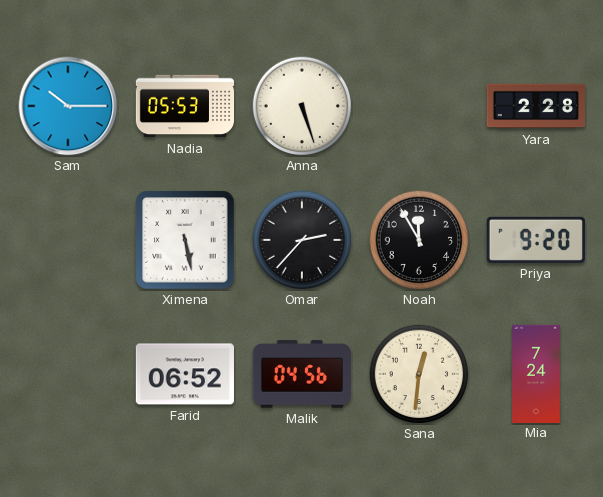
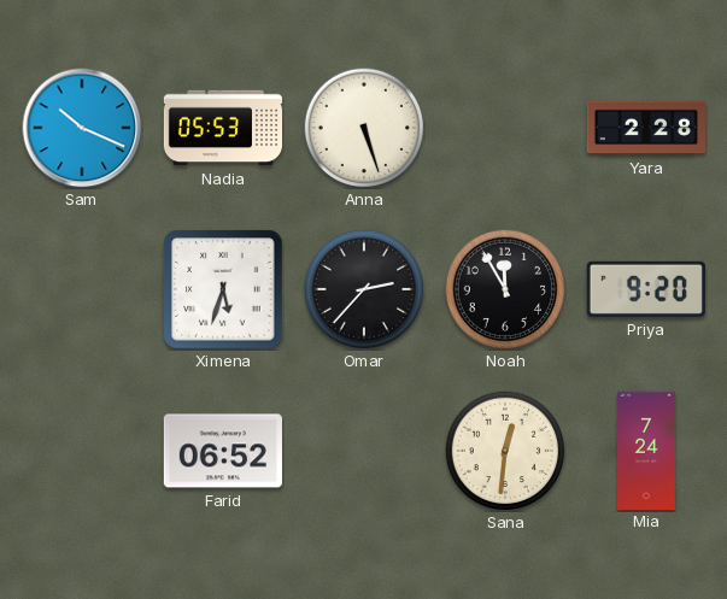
Sam: 10:15 -> 10:19 (82, 128)
Ximena: 5:28 -> 5:33 (223, 289)
Malik: 04:56 -> none (302, 374)
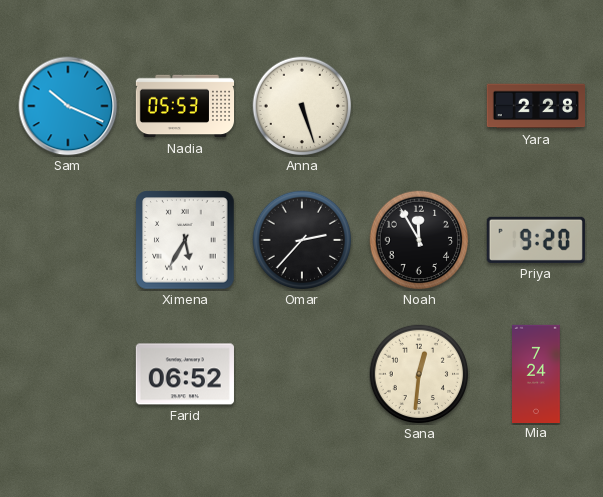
Ximena: 5:33 -> 5:35 (185, 240)
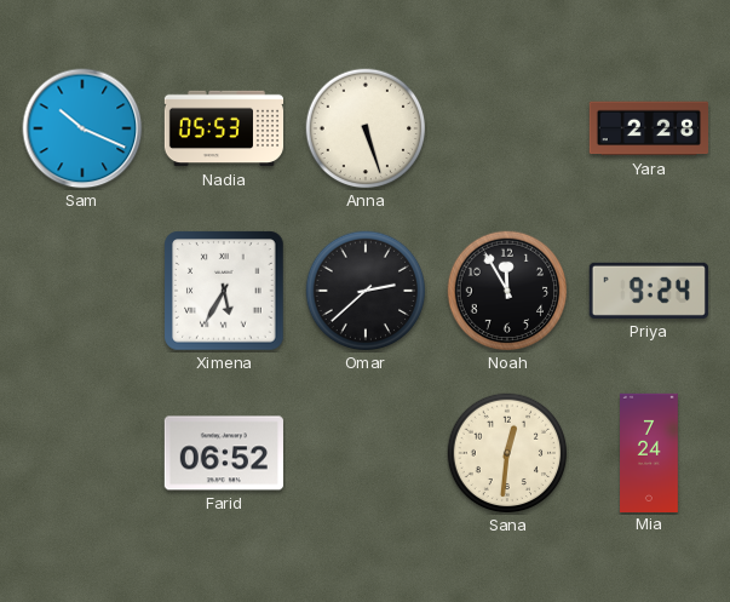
Omar: 2:37 -> 2:38 (366, 291)
Priya: 9:20 -> 9:24 (649, 291)
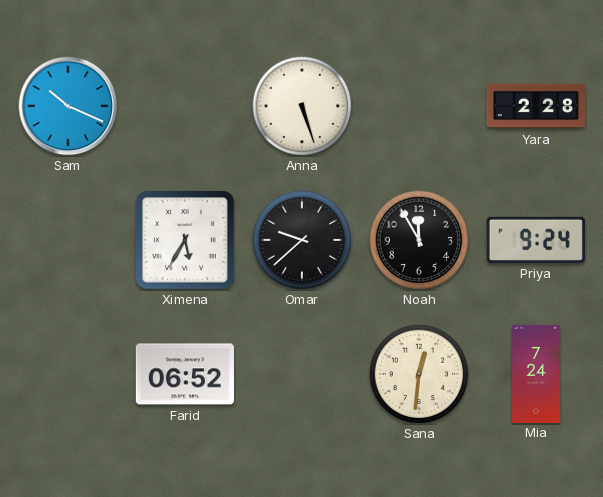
Nadia: 05:53 -> none (223, 128)
Omar: 2:38 -> 9:38 (302, 240)
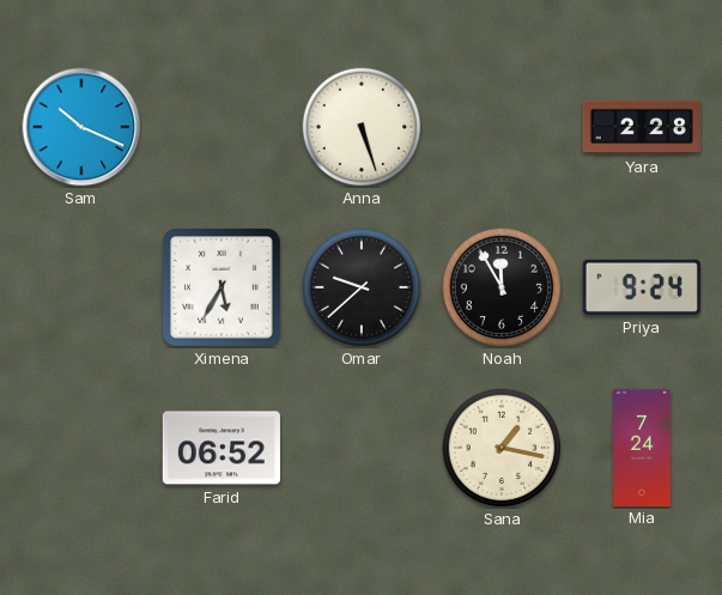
Sana: 12:31 -> 1:17 (502, 448)
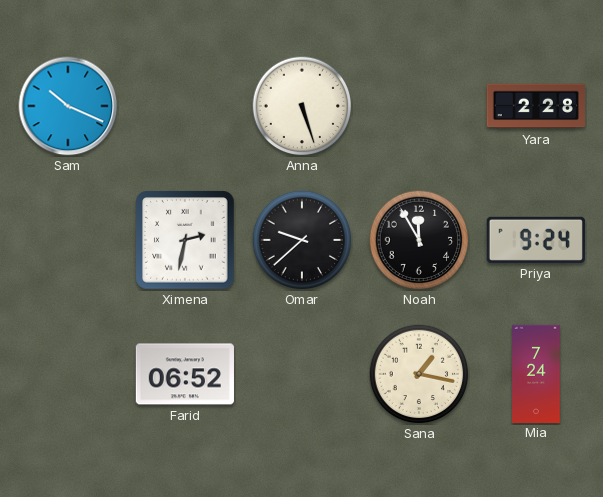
Ximena: 5:35 -> 2:32 (185, 240)
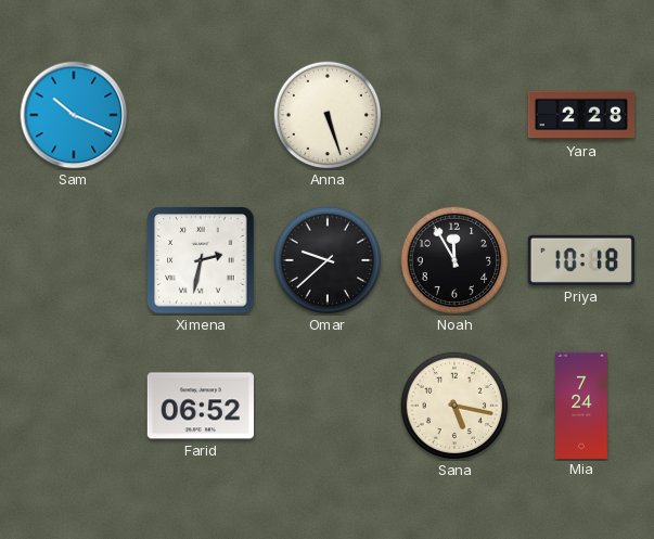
Priya: 9:24 -> 10:18 (581, 260)
Sana: 1:17 -> 5:17 (454, 406)
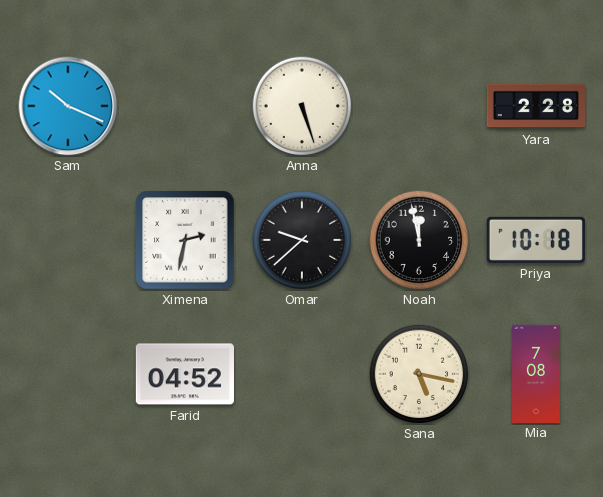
Noah: 11:55 -> 11:58 (419, 240)
Farid: 06:52 -> 04:52 (185, 374)
Mia: 7:24 -> 7:08 (537, 373)
